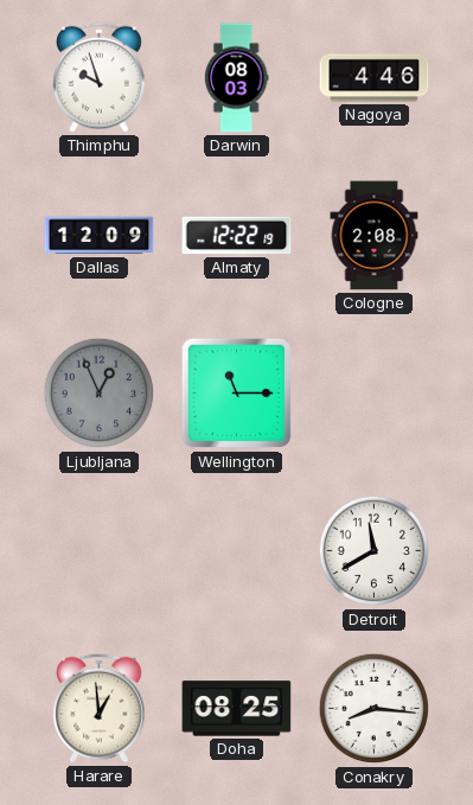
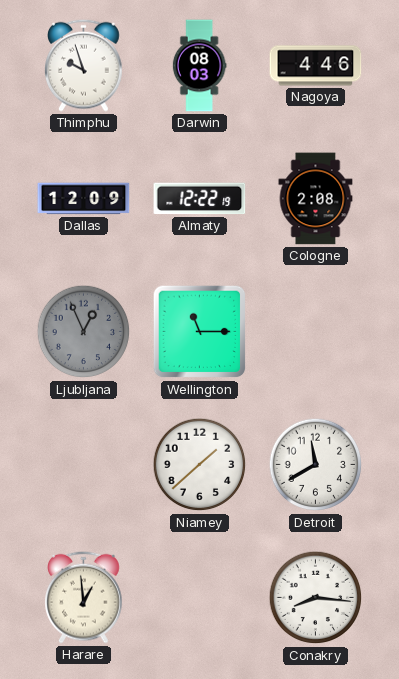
Niamey: none -> 1:38 (200, 465)
Doha: 08:25 -> none (237, 709)
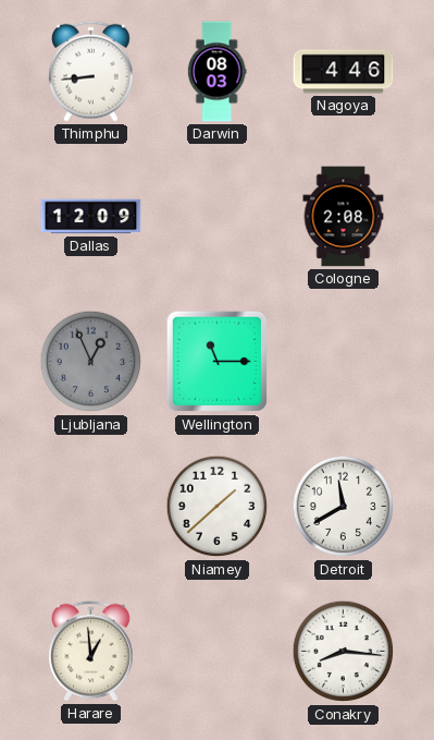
Thimphu: 9:57 -> 8:44 (91, 71)
Almaty: 12:22 -> none (200, 199)
